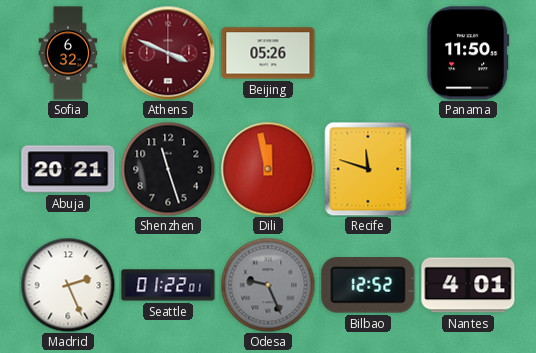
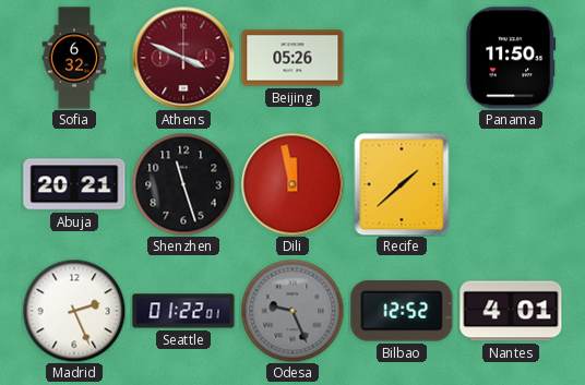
Recife: 11:48 -> 1:38 (402, 184)
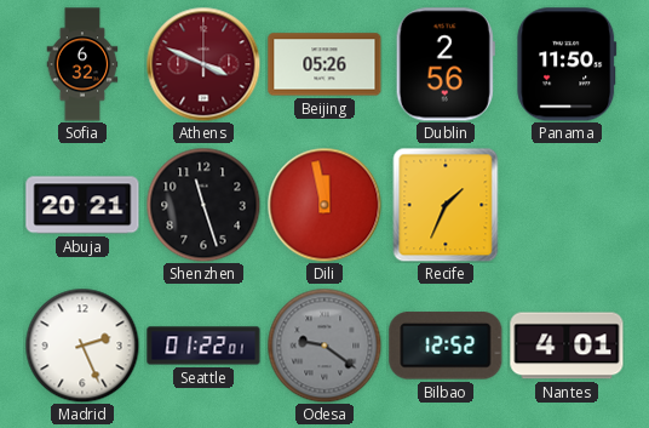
Dublin: none -> 2:56 (446, 64)
Recife: 1:38 -> 1:34 (446, 205)
Odesa: 9:26 -> 9:21 (324, 346)
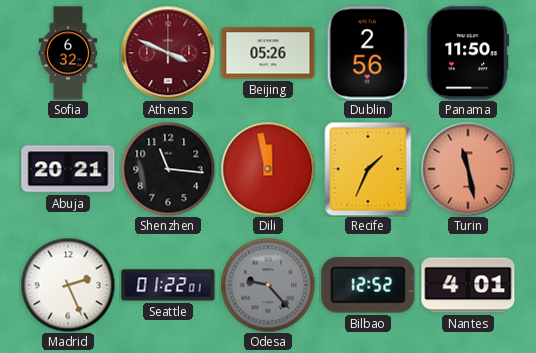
Shenzhen: 11:27 -> 11:16 (168, 169)
Turin: none -> 11:28 (468, 169)
Odesa: 9:21 -> 9:23 (268, 285)
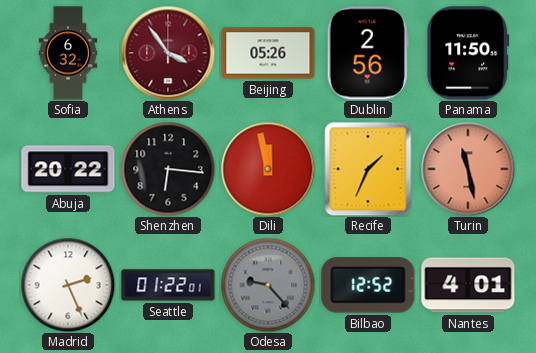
Athens: 3:49 -> 3:54 (168, 53)
Abuja: 20:21 -> 20:22 (68, 169)
Shenzhen: 11:16 -> 6:16 (168, 169)
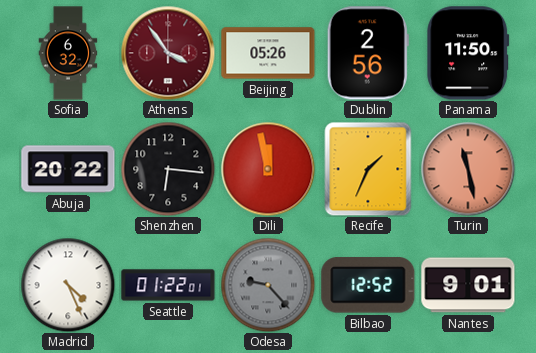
Madrid: 2:26 -> 4:26 (68, 285)
Nantes: 4:01 -> 9:01 (468, 285)
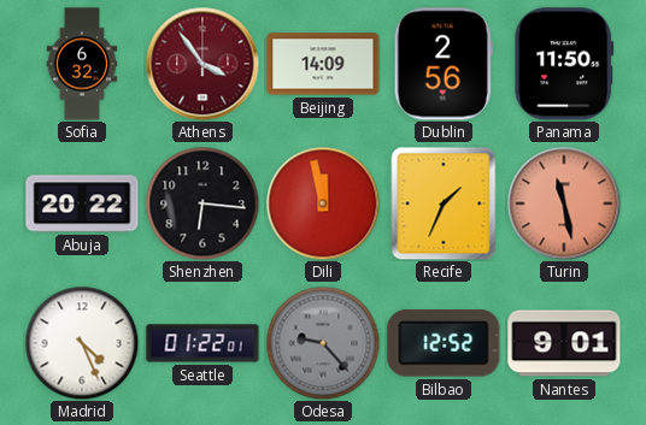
Beijing: 05:26 -> 14:09 (323, 64)
